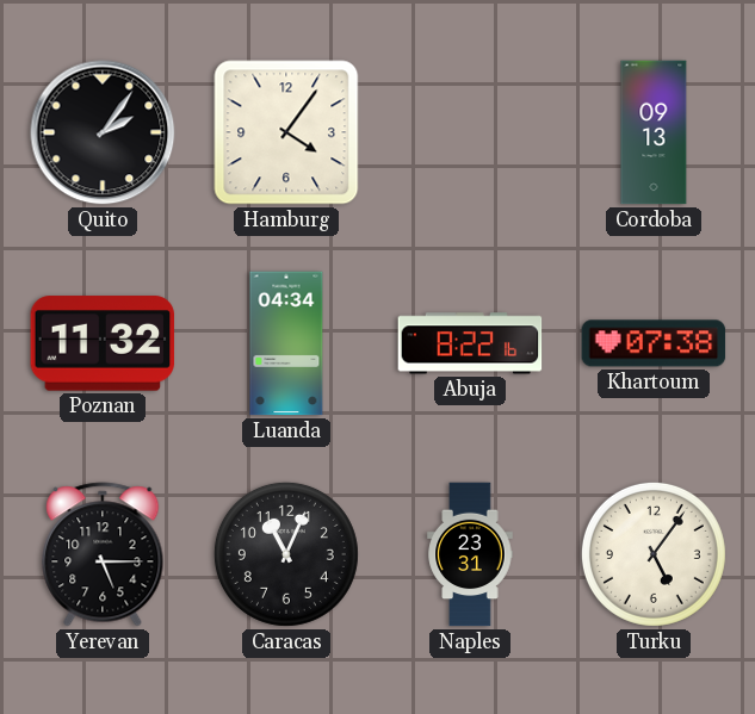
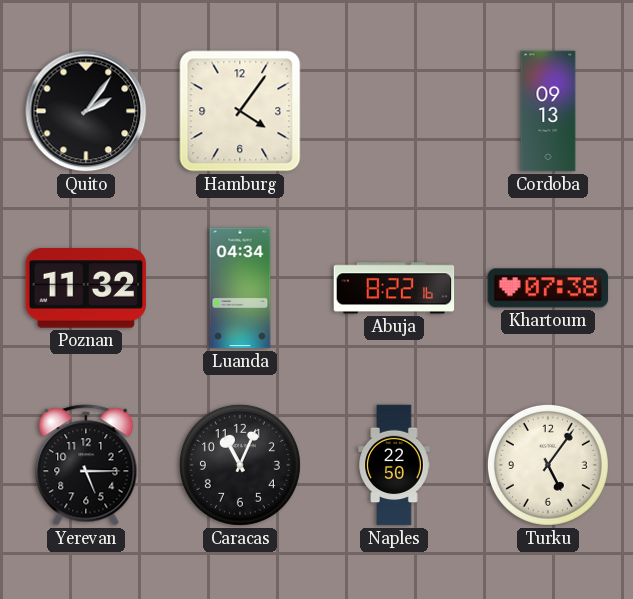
Naples: 23:31 -> 22:50 (394, 465)
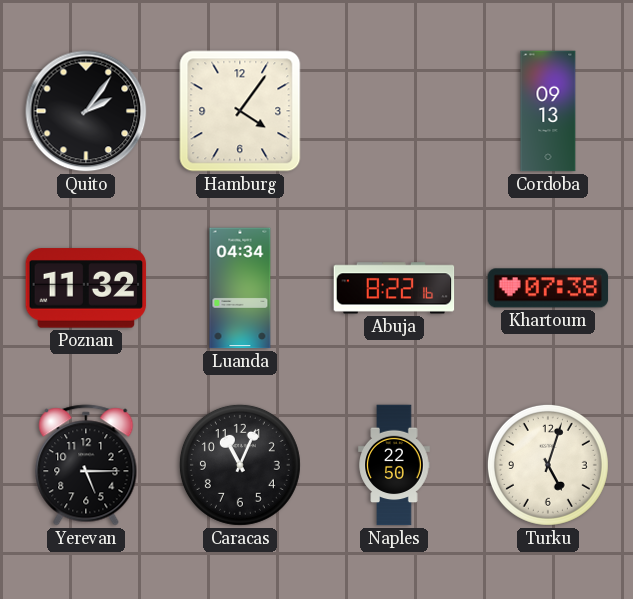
Turku: 5:06 -> 5:03 (548, 465)
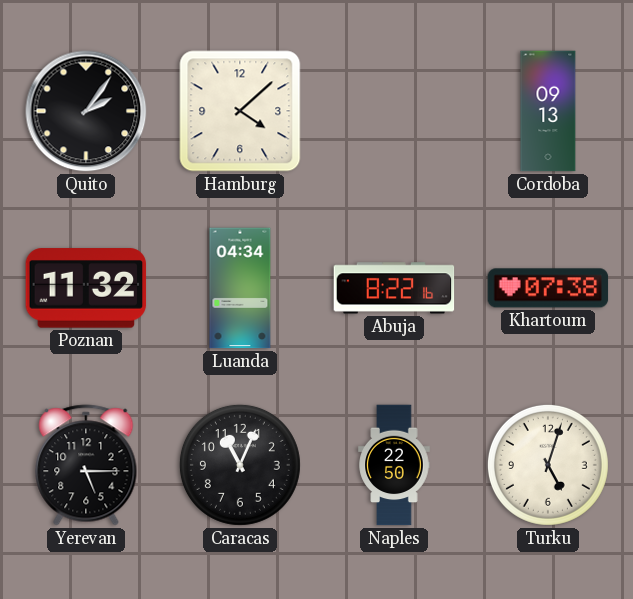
Hamburg: 4:06 -> 4:08 (240, 111)
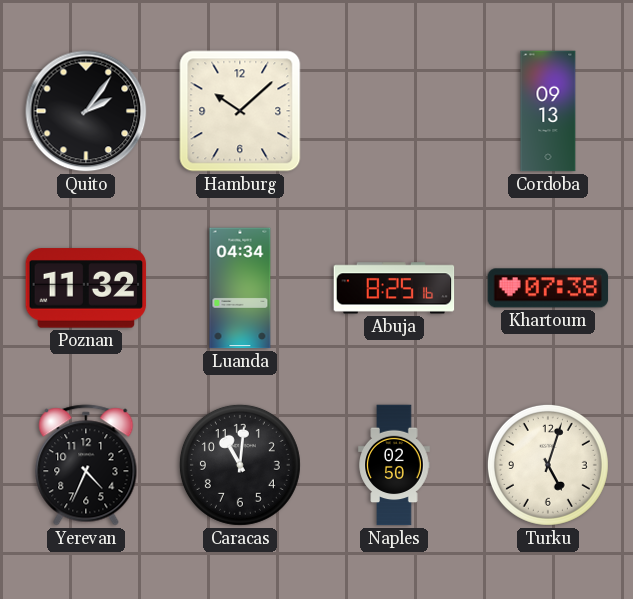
Hamburg: 4:08 -> 10:08 (240, 111)
Abuja: 8:22 -> 8:25 (394, 288)
Yerevan: 5:15 -> 4:34 (86, 465)
Caracas: 11:04 -> 11:01 (240, 465)
Naples: 22:50 -> 02:50 (394, 465)
